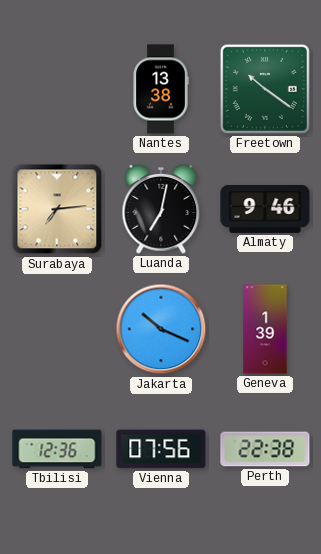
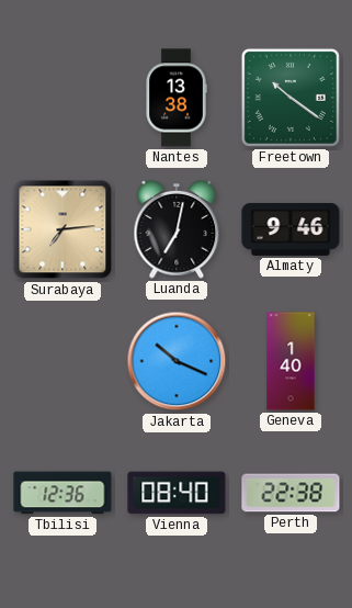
Geneva: 1:39 -> 1:40 (291, 361)
Vienna: 07:56 -> 08:40 (177, 493)
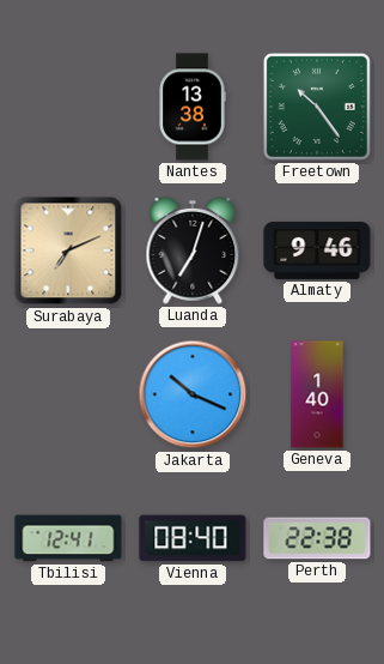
Freetown: 10:21 -> 10:24 (317, 107)
Surabaya: 7:14 -> 7:11 (68, 250)
Luanda: 7:02 -> 7:03 (193, 250)
Tbilisi: 12:36 -> 12:41 (68, 538)
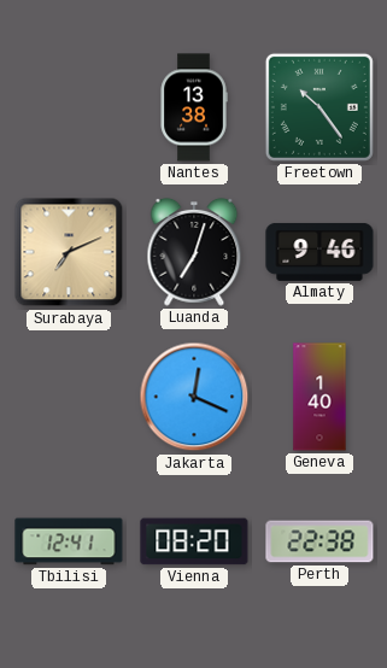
Jakarta: 10:19 -> 12:19 (194, 397)
Vienna: 08:40 -> 08:20 (194, 541)
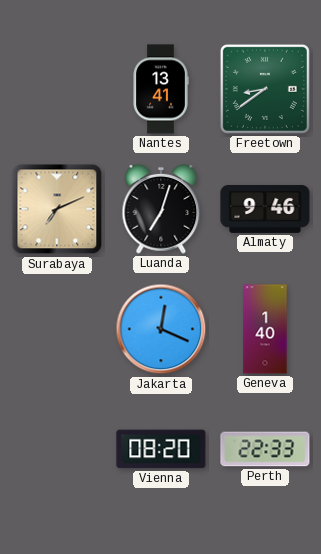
Nantes: 13:38 -> 13:41 (161, 89)
Freetown: 10:24 -> 8:39 (265, 89)
Tbilisi: 12:41 -> none (69, 541)
Perth: 22:38 -> 22:33 (265, 449)
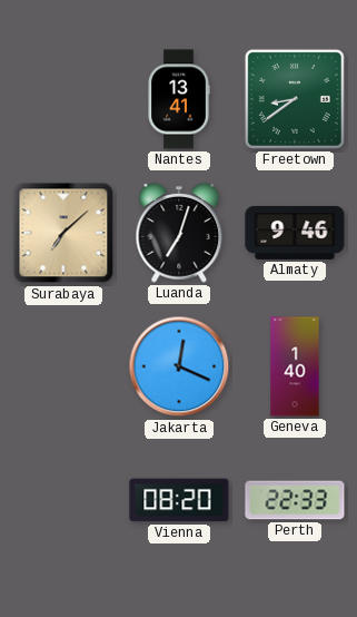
Surabaya: 7:11 -> 7:08 (63, 233)
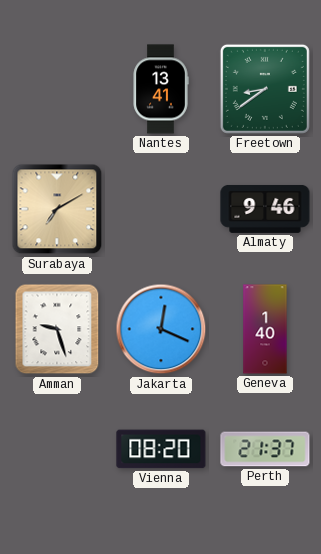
Surabaya: 7:08 -> 7:10 (57, 209)
Luanda: 7:03 -> none (179, 233)
Amman: none -> 9:27 (57, 329)
Perth: 22:33 -> 21:37 (265, 449)
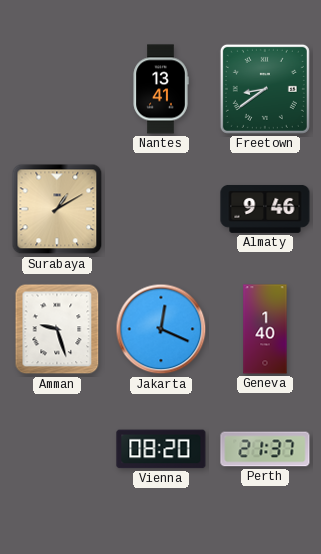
Surabaya: 7:10 -> 1:10 (57, 209)
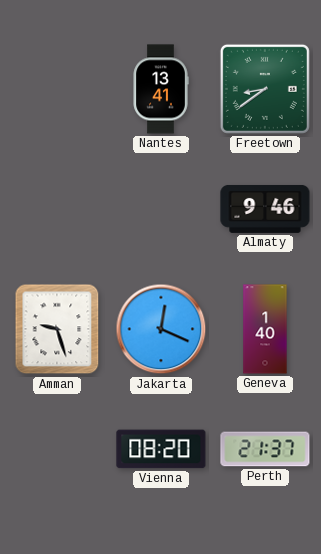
Surabaya: 1:10 -> none (57, 209)
